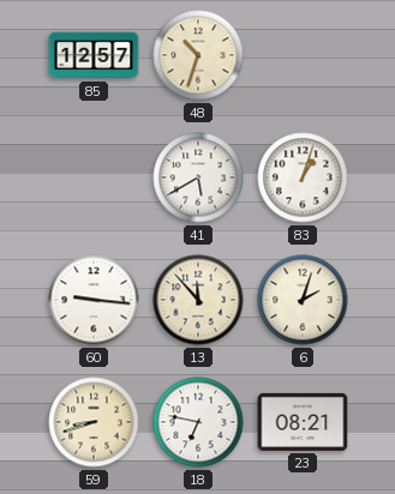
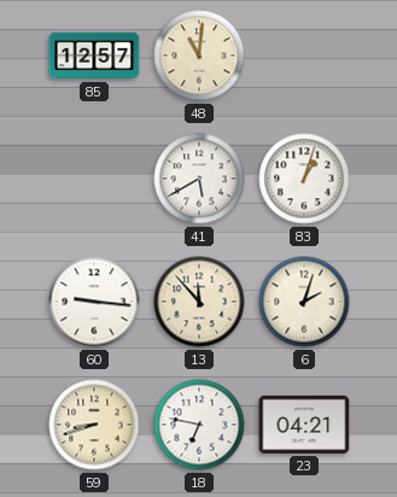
48: 10:33 -> 11:01 (199, 55)
23: 08:21 -> 04:21 (304, 425)
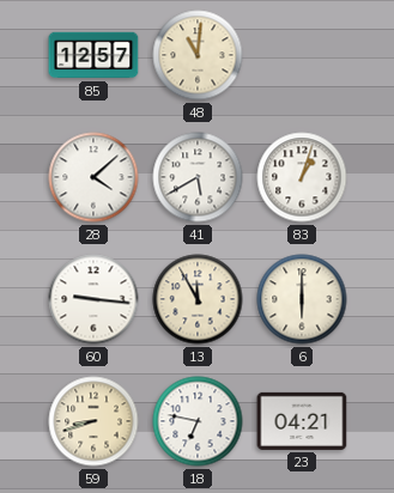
28: none -> 4:08 (93, 177)
13: 11:53 -> 11:55 (198, 299)
6: 2:03 -> 6:00 (302, 299)
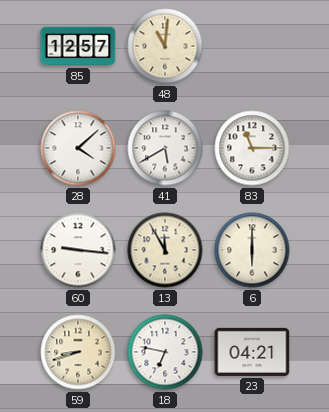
83: 1:03 -> 11:15 (252, 148)
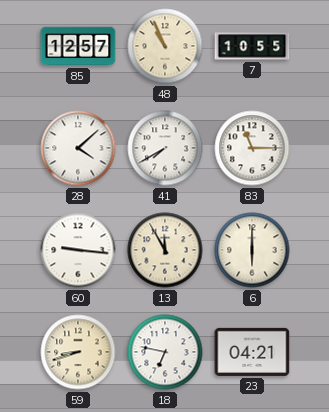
48: 11:01 -> 10:56 (165, 46)
7: none -> 10:55 (252, 46)
41: 5:40 -> 7:40 (165, 148)
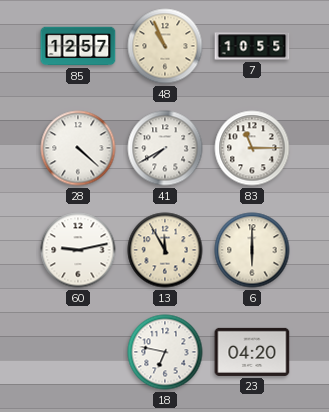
28: 4:08 -> 4:22 (78, 148)
60: 9:16 -> 9:13 (78, 250)
59: 8:42 -> none (78, 352)
23: 04:21 -> 04:20 (252, 352)
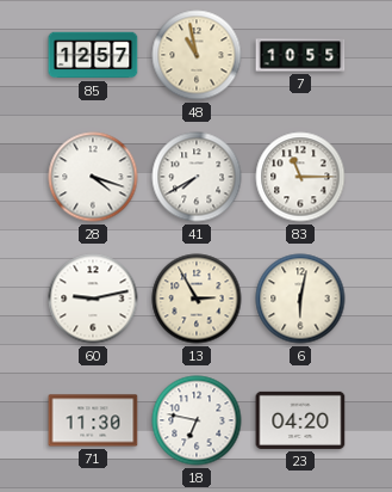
48: 10:56 -> 10:58 (197, 55)
28: 4:22 -> 4:18 (93, 177)
13: 11:55 -> 2:55 (197, 299)
6: 6:00 -> 6:02 (300, 299)
71: none -> 11:30 (93, 420)
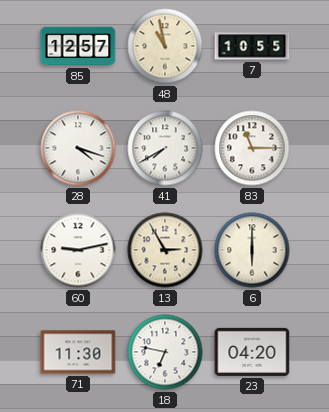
6: 6:02 -> 6:00 (252, 250)
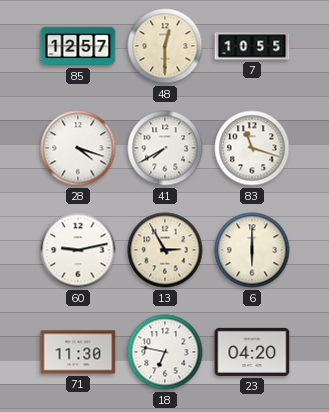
48: 10:58 -> 12:30 (165, 46)
83: 11:15 -> 11:18 (252, 148)
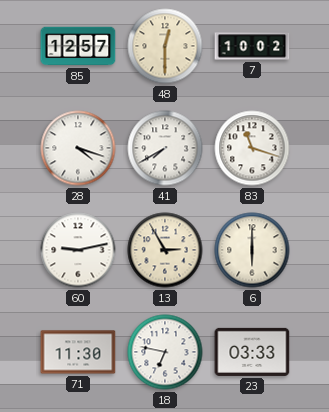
7: 10:55 -> 10:02 (252, 46)
23: 04:20 -> 03:33 (252, 352)
